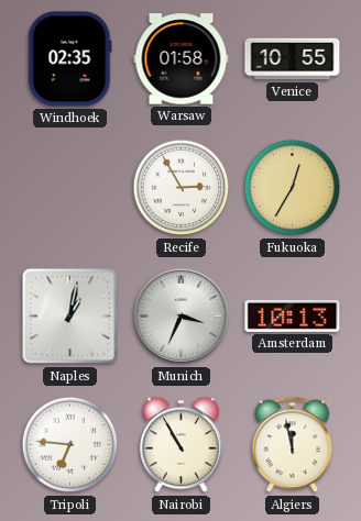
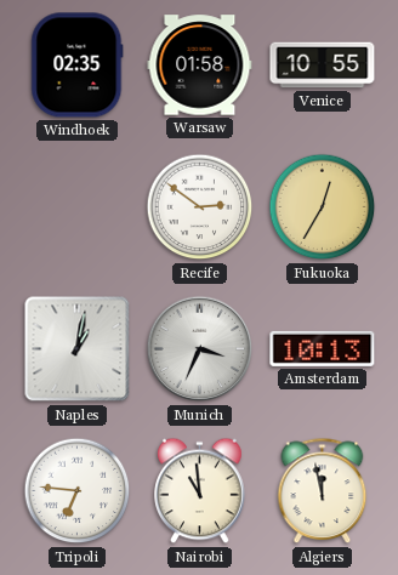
Recife: 2:55 -> 2:51 (200, 207)
Nairobi: 10:55 -> 10:59 (200, 491)
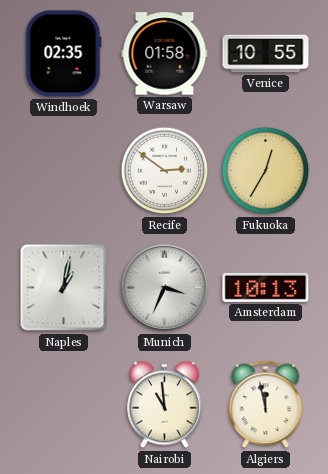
Tripoli: 6:46 -> none (78, 491)
